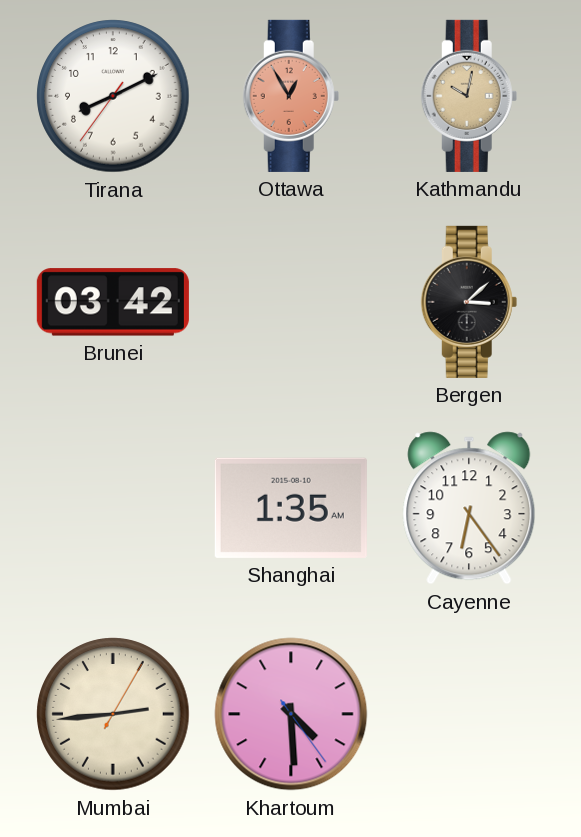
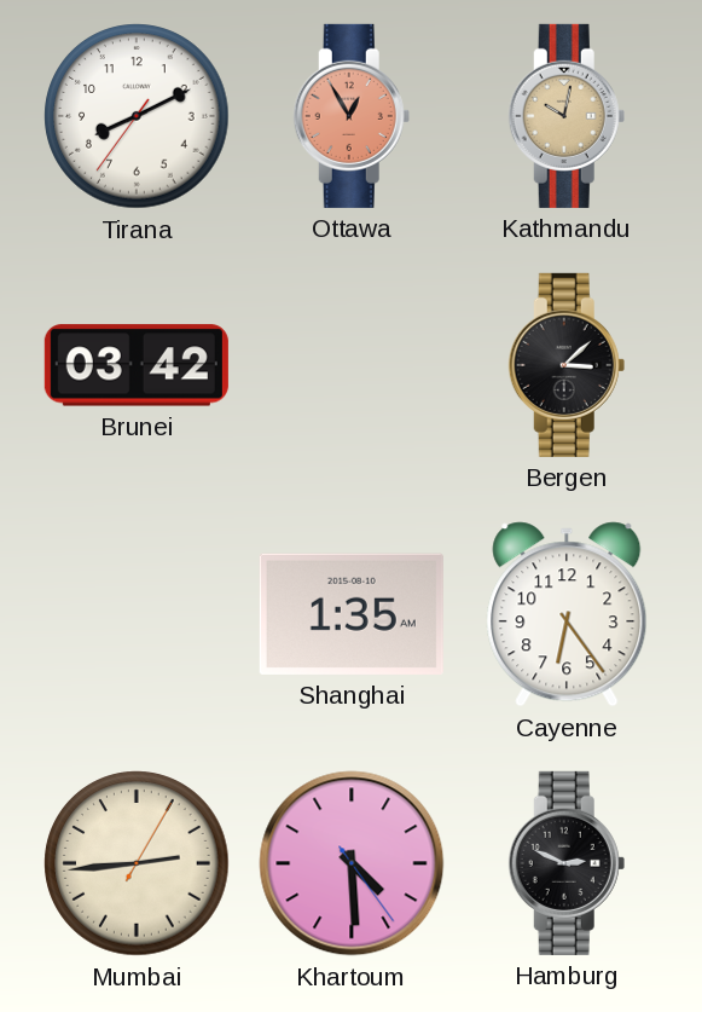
Hamburg: none -> 2:49 (567, 863)
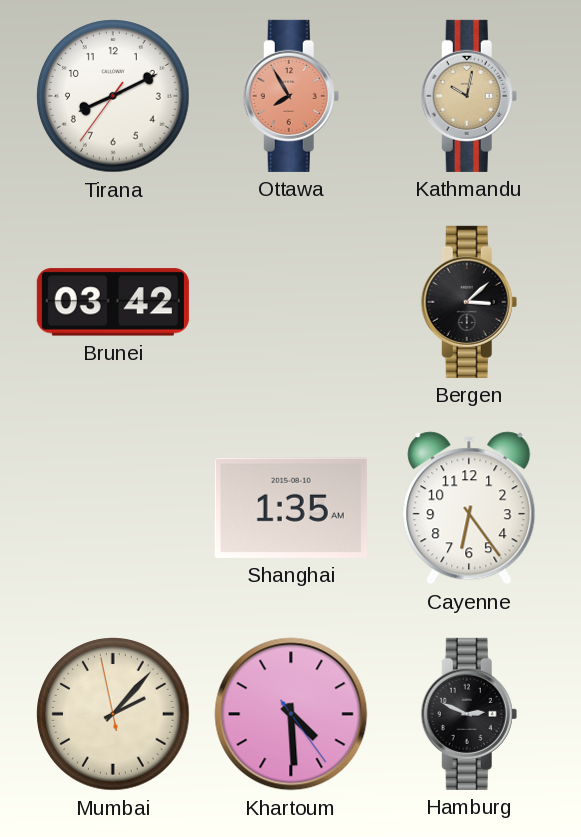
Ottawa: 12:55 -> 7:55 (291, 96)
Mumbai: 2:44 -> 2:06 (113, 714)
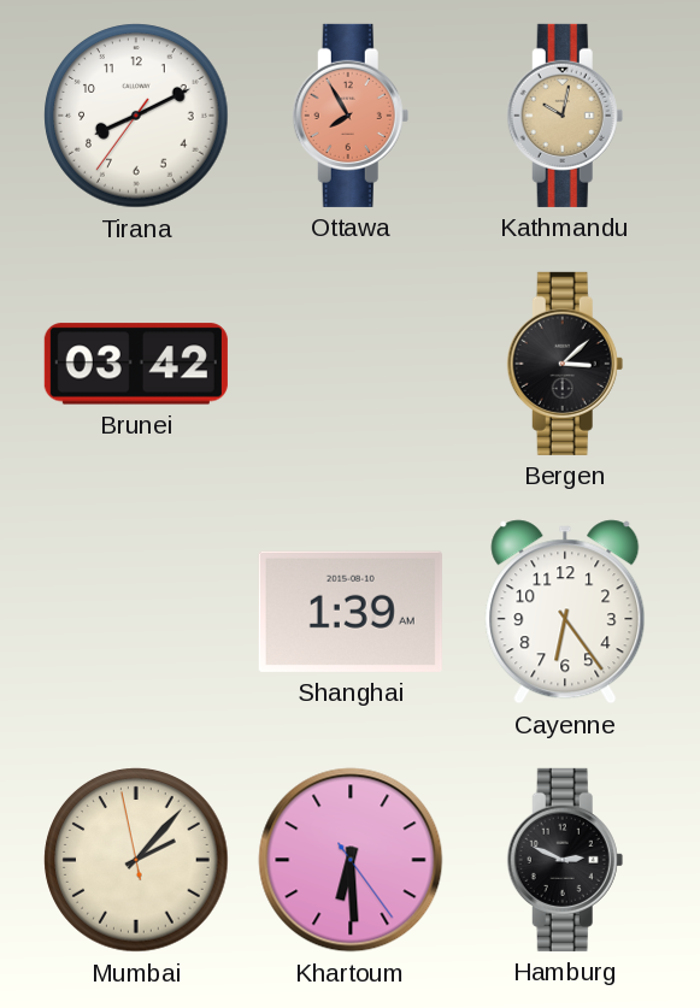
Shanghai: 1:35 -> 1:39 (351, 612)
Khartoum: 4:29 -> 6:29 (351, 860)
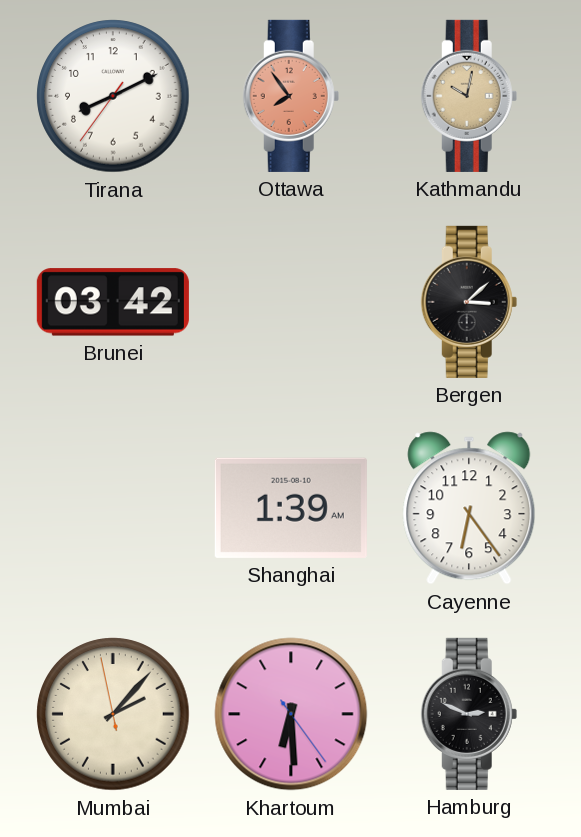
Ottawa: 7:55 -> 7:54 (291, 96)
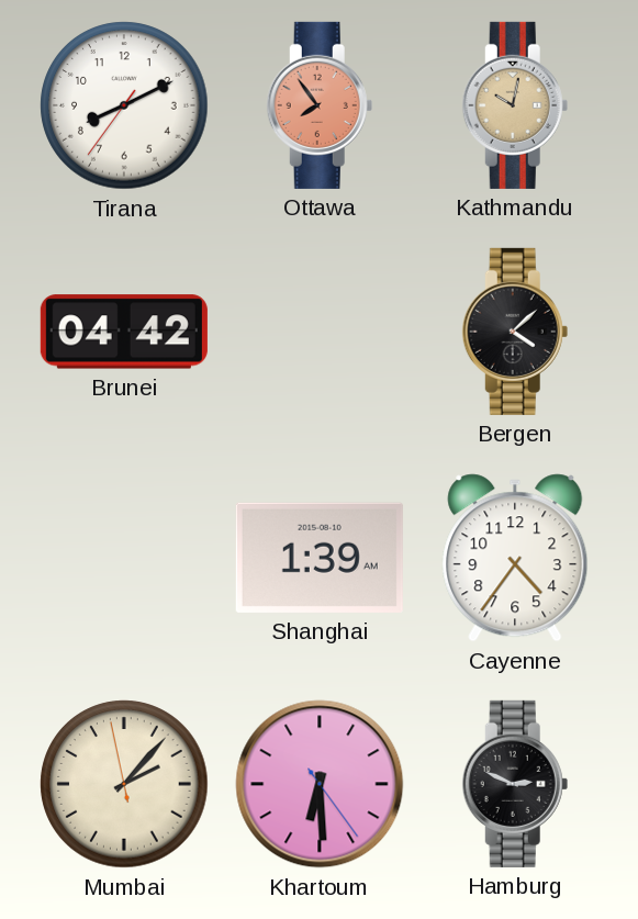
Brunei: 03:42 -> 04:42 (124, 332)
Bergen: 3:08 -> 4:08 (515, 332)
Cayenne: 6:24 -> 4:36 (515, 558)
